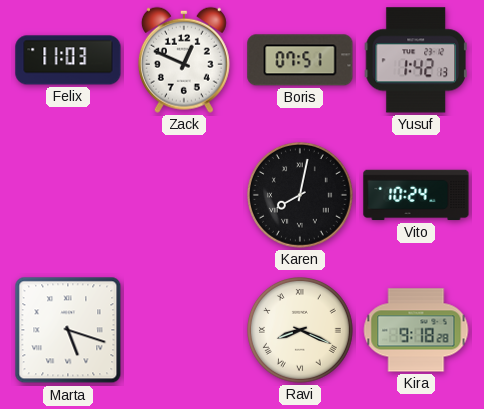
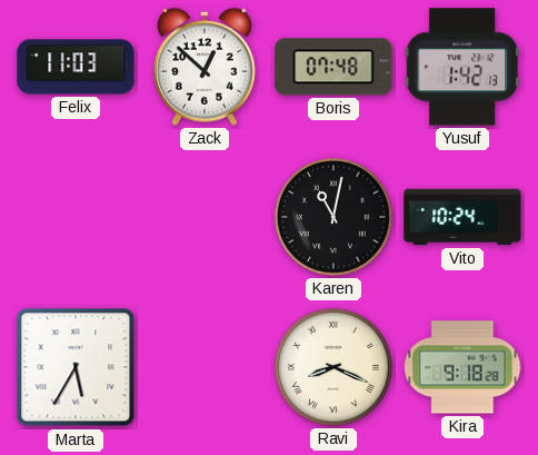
Zack: 12:49 -> 12:52 (205, 67)
Boris: 07:51 -> 07:48 (333, 67)
Karen: 8:02 -> 11:02 (335, 218)
Marta: 5:18 -> 5:35 (76, 367)
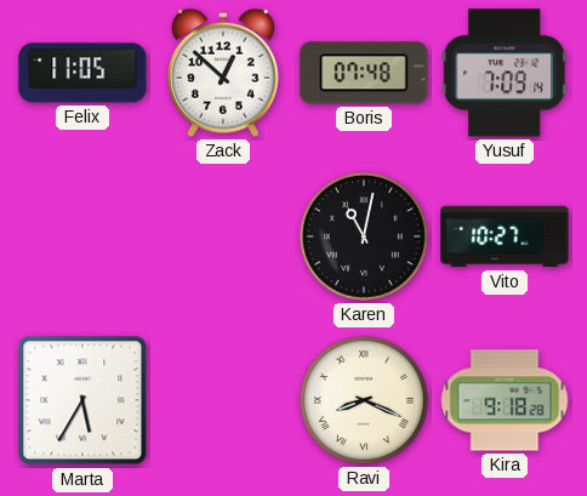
Felix: 11:03 -> 11:05 (82, 73)
Yusuf: 1:42 -> 7:09 (505, 73)
Vito: 10:24 -> 10:27 (505, 236)
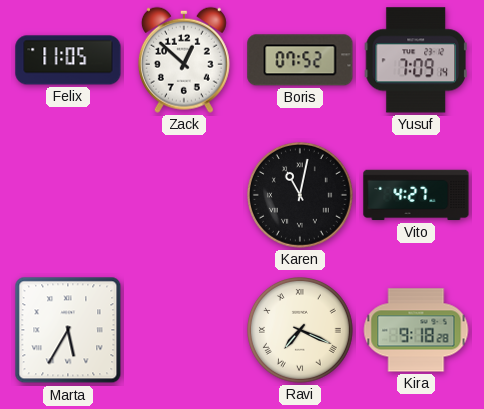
Boris: 07:48 -> 07:52 (300, 60)
Vito: 10:27 -> 4:27 (416, 195)
Ravi: 8:19 -> 7:19 (301, 331)
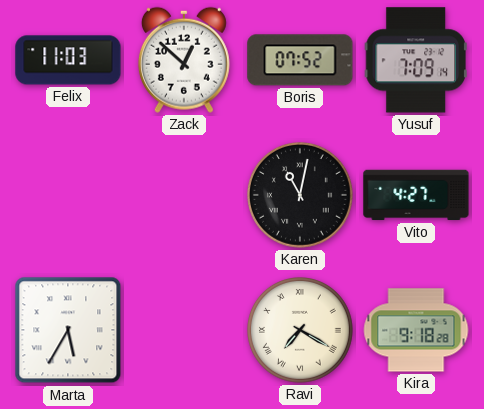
Felix: 11:05 -> 11:03 (68, 60)
Ravi: 7:19 -> 7:20 (301, 331)
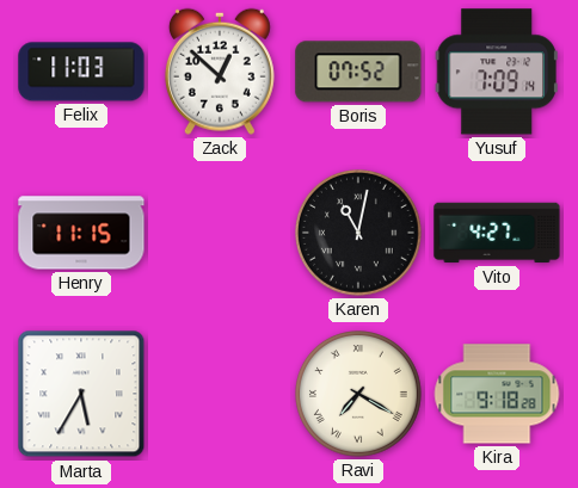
Henry: none -> 11:15 (81, 233)
